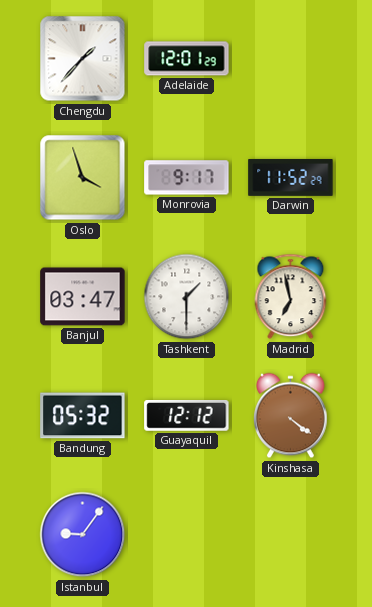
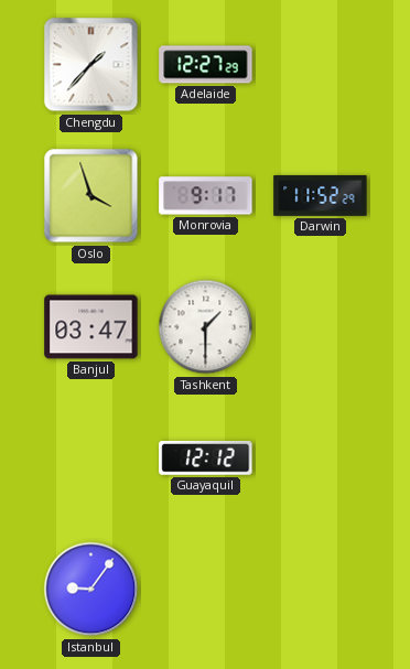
Adelaide: 12:01 -> 12:27 (206, 65)
Madrid: 6:58 -> none (291, 297)
Bandung: 05:32 -> none (83, 416)
Kinshasa: 4:21 -> none (291, 416)
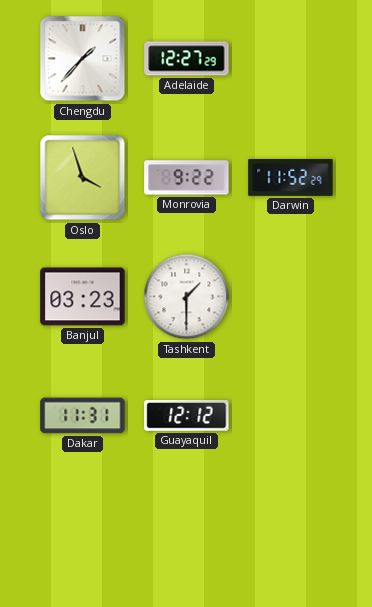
Monrovia: 9:17 -> 9:22 (187, 178)
Banjul: 03:47 -> 03:23 (83, 297)
Dakar: none -> 11:31 (83, 416)
Istanbul: 9:06 -> none (91, 590)
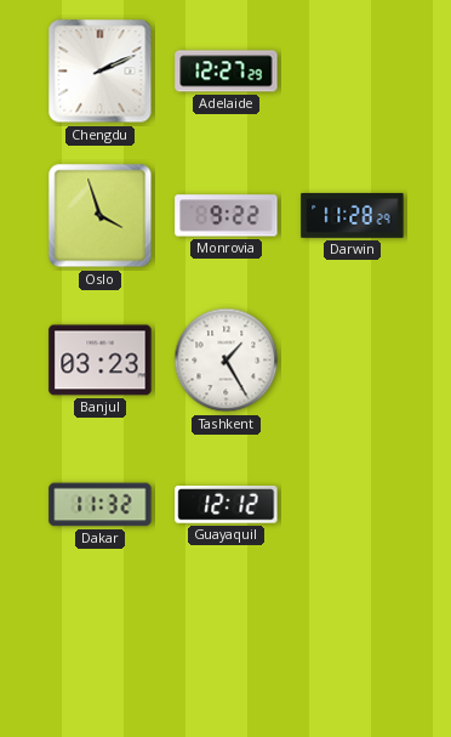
Chengdu: 1:37 -> 2:11 (101, 72)
Darwin: 11:52 -> 11:28 (353, 215)
Tashkent: 1:30 -> 1:25 (227, 361)
Dakar: 11:31 -> 11:32 (101, 505)
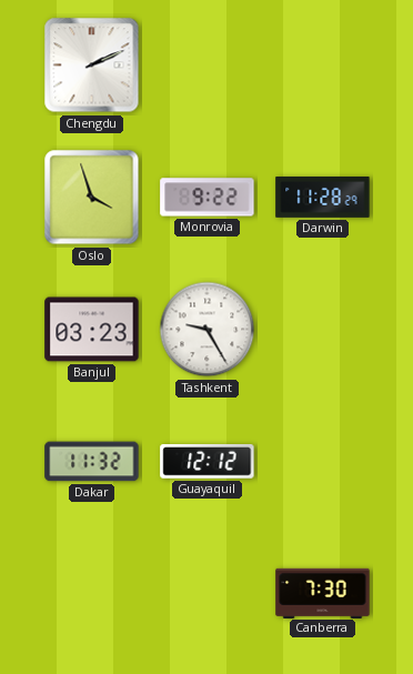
Adelaide: 12:27 -> none (227, 72)
Tashkent: 1:25 -> 9:25 (208, 330)
Canberra: none -> 7:30 (323, 593)
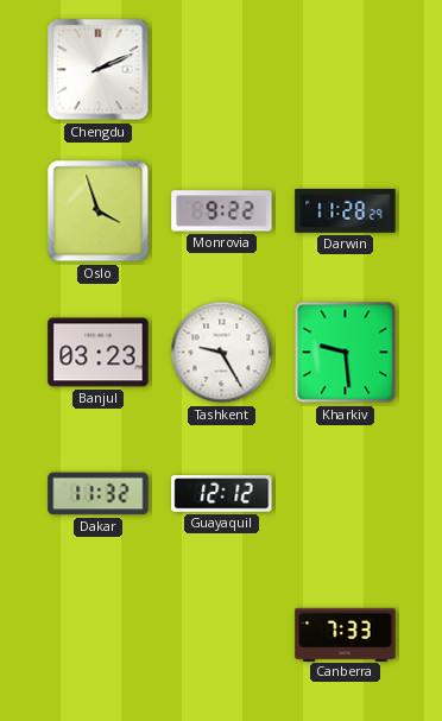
Kharkiv: none -> 9:29 (346, 353)
Canberra: 7:30 -> 7:33 (346, 634)
